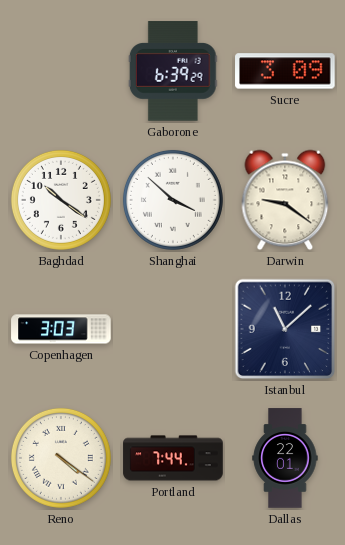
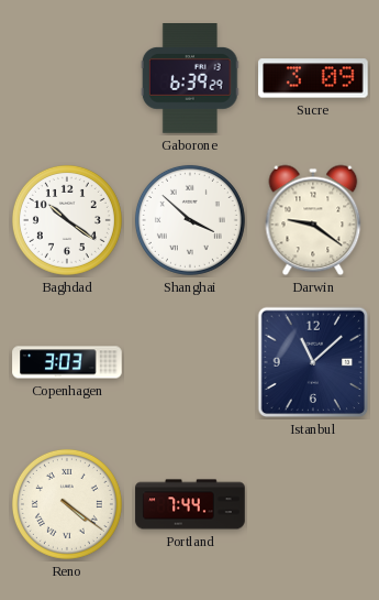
Dallas: 22:01 -> none (285, 458)
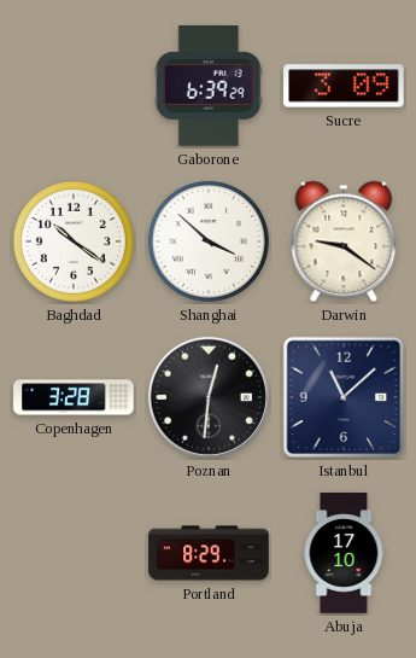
Copenhagen: 3:03 -> 3:28 (74, 397)
Poznan: none -> 12:31 (209, 397)
Reno: 4:21 -> none (67, 504)
Portland: 7:44 -> 8:29 (209, 553)
Abuja: none -> 17:10 (344, 553)
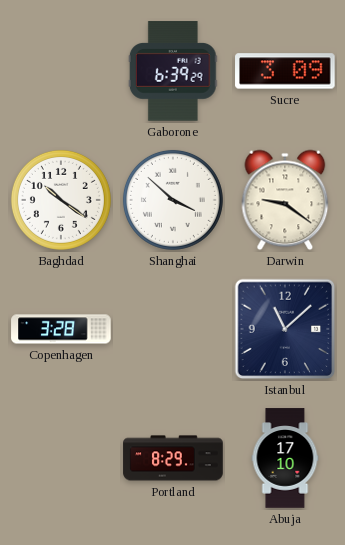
Poznan: 12:31 -> none (209, 397)
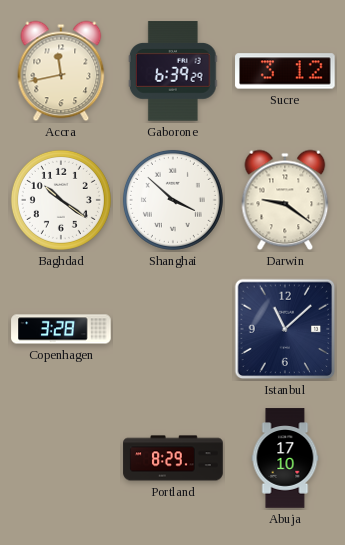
Accra: none -> 11:43 (61, 71)
Sucre: 3:09 -> 3:12 (285, 71)
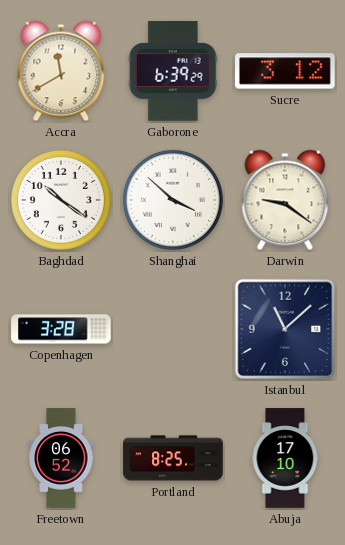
Accra: 11:43 -> 11:40 (61, 71)
Freetown: none -> 06:52 (61, 458)
Portland: 8:29 -> 8:25 (173, 458)
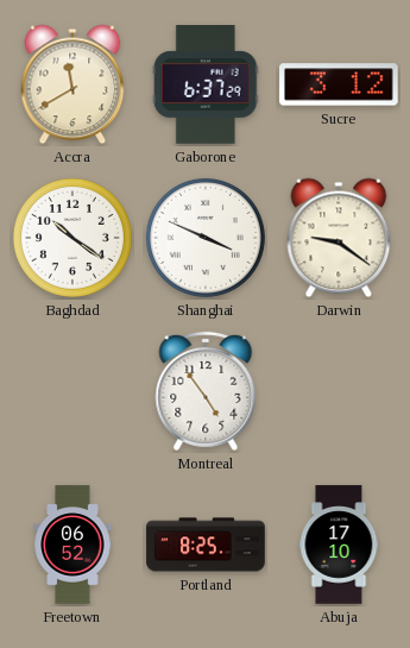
Gaborone: 6:39 -> 6:37 (206, 84)
Shanghai: 3:52 -> 3:49 (206, 238)
Copenhagen: 3:28 -> none (61, 329)
Montreal: none -> 4:54 (206, 391)
Istanbul: 11:08 -> none (285, 329)
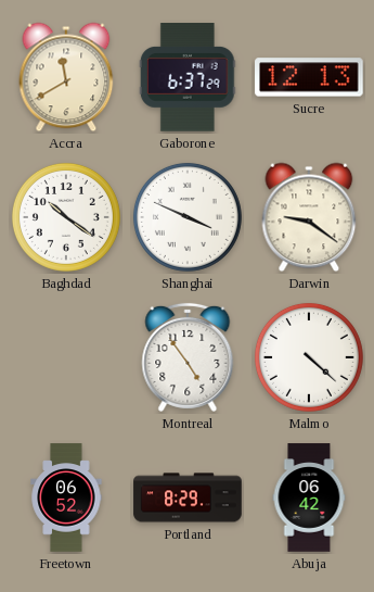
Sucre: 3:12 -> 12:13 (309, 77)
Malmo: none -> 4:22 (309, 357)
Portland: 8:25 -> 8:29 (188, 497)
Abuja: 17:10 -> 06:42 (309, 497)
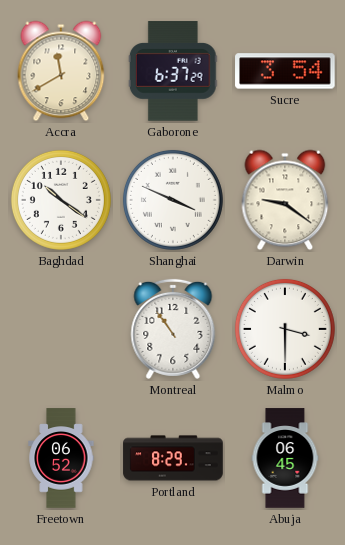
Sucre: 12:13 -> 3:54 (285, 71)
Montreal: 4:54 -> 10:54 (173, 329)
Malmo: 4:22 -> 3:30 (285, 329)
Abuja: 06:42 -> 06:45 (285, 458)
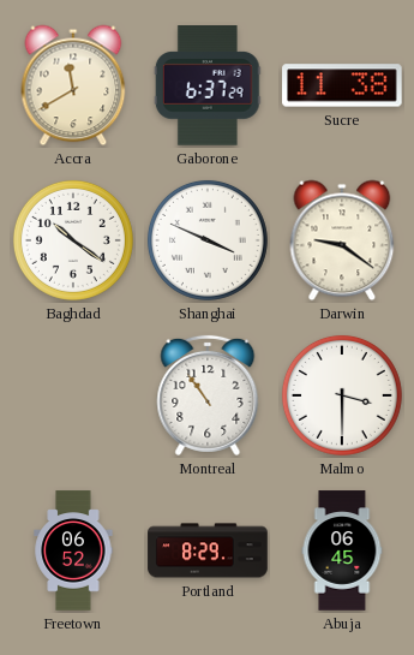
Sucre: 3:54 -> 11:38 (342, 85)
